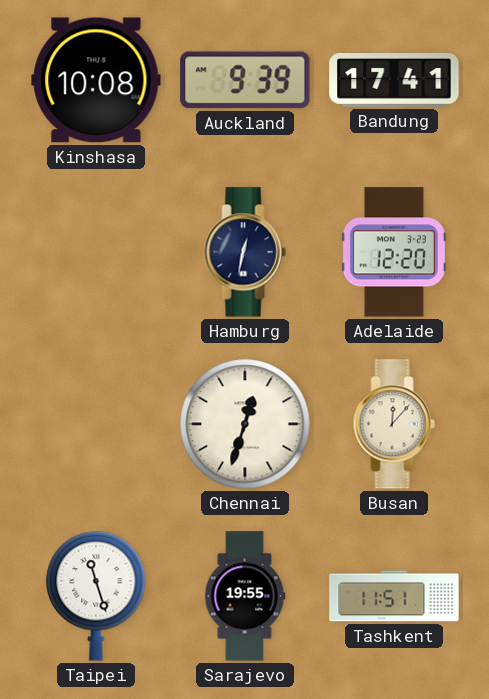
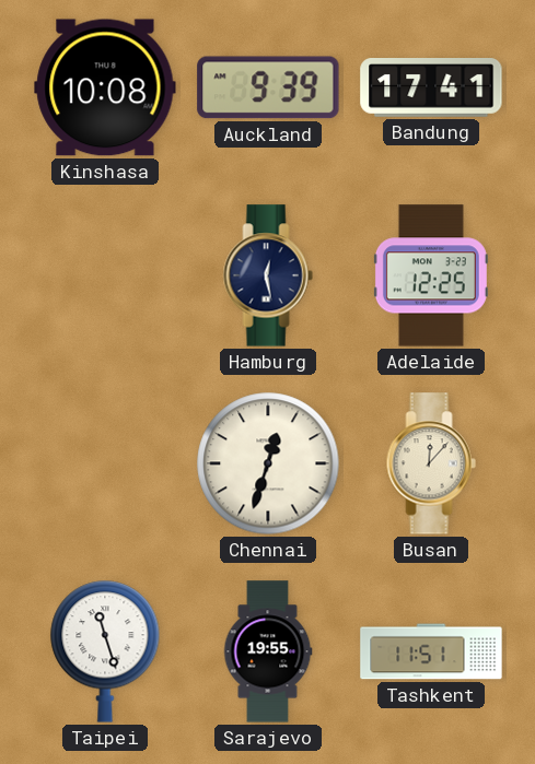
Hamburg: 12:32 -> 12:28 (268, 275)
Adelaide: 12:20 -> 12:25 (431, 275)
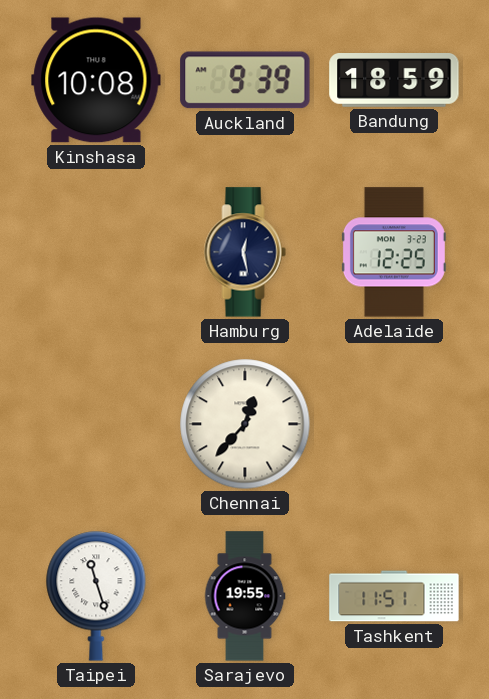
Bandung: 17:41 -> 18:59 (394, 81)
Chennai: 12:33 -> 12:37 (245, 424)
Busan: 12:07 -> none (431, 463)
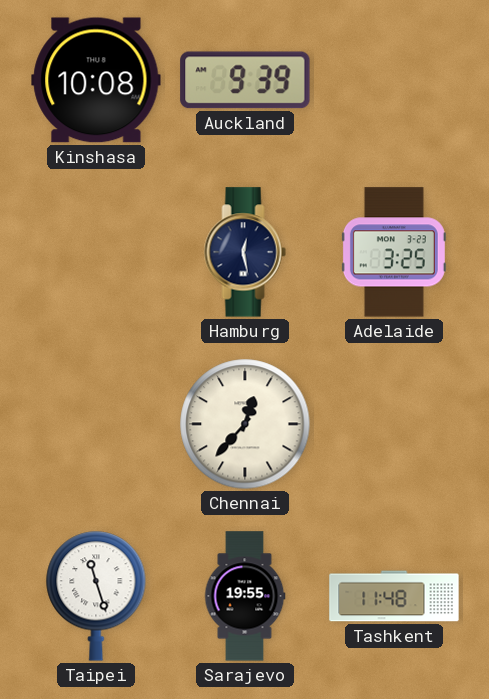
Bandung: 18:59 -> none (394, 81)
Adelaide: 12:25 -> 3:25 (394, 252)
Tashkent: 11:51 -> 11:48 (394, 596)
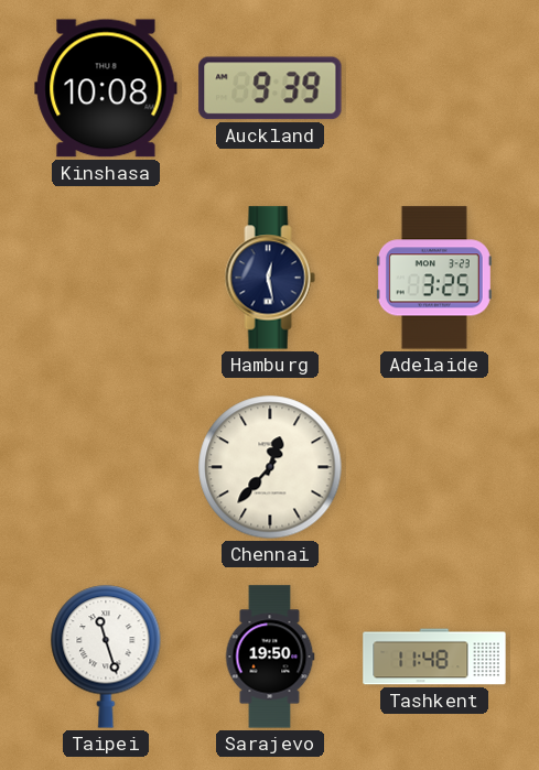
Sarajevo: 19:55 -> 19:50 (270, 657)
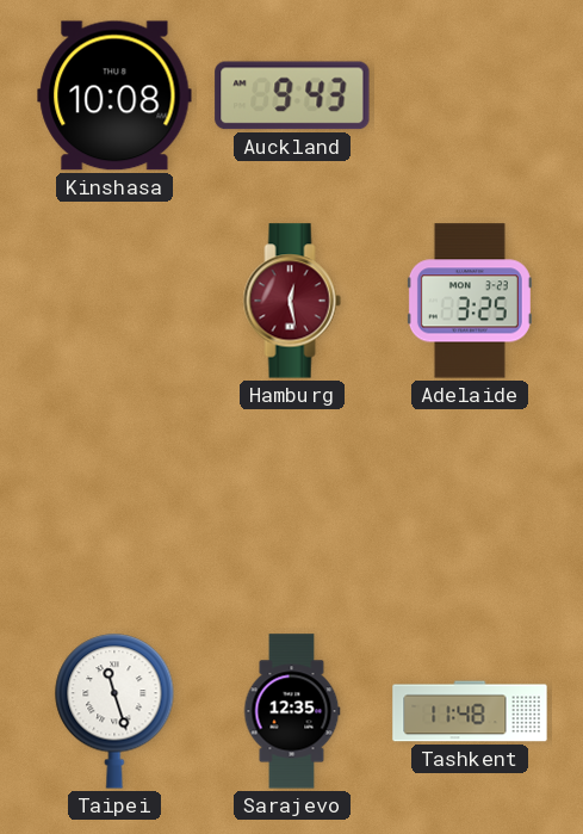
Auckland: 9:39 -> 9:43 (292, 95)
Hamburg dial: navy -> burgundy (292, 301)
Chennai: 12:37 -> none (270, 467)
Sarajevo: 19:50 -> 12:35 (292, 711)
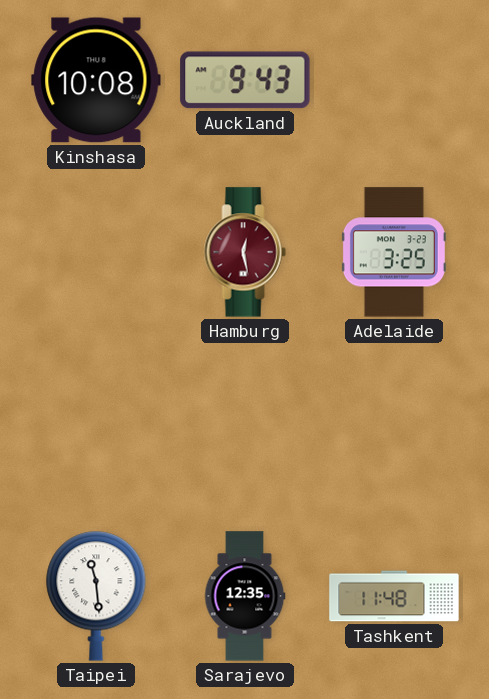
Taipei: 11:27 -> 11:29 (96, 596)
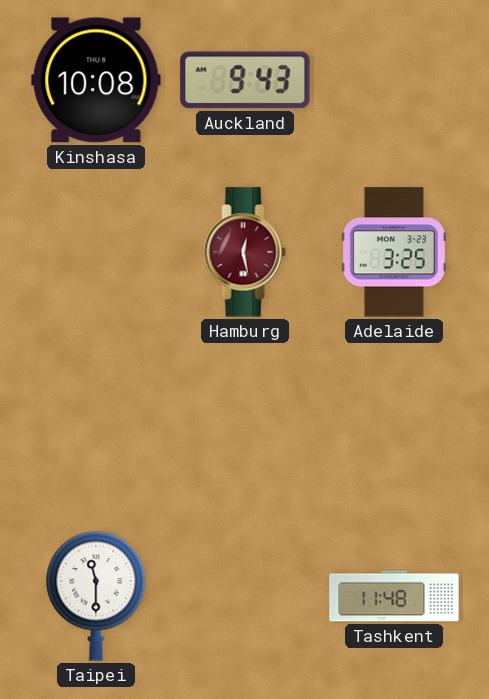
Taipei: 11:29 -> 11:30 (96, 596)
Sarajevo: 12:35 -> none (245, 596)
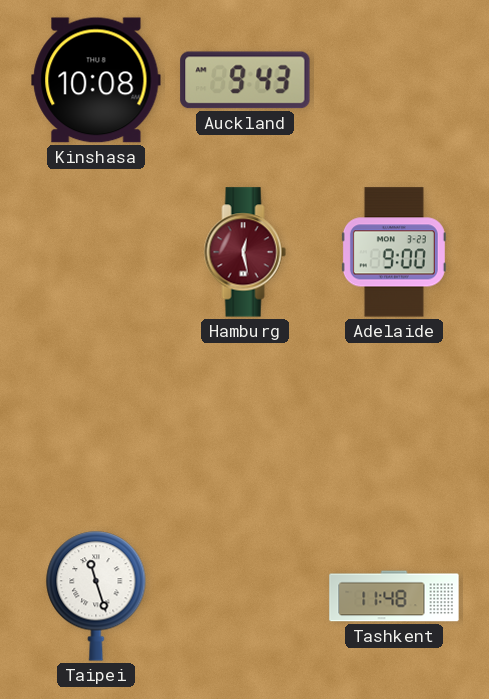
Adelaide: 3:25 -> 9:00 (394, 252)
Taipei: 11:30 -> 11:27 (96, 596)
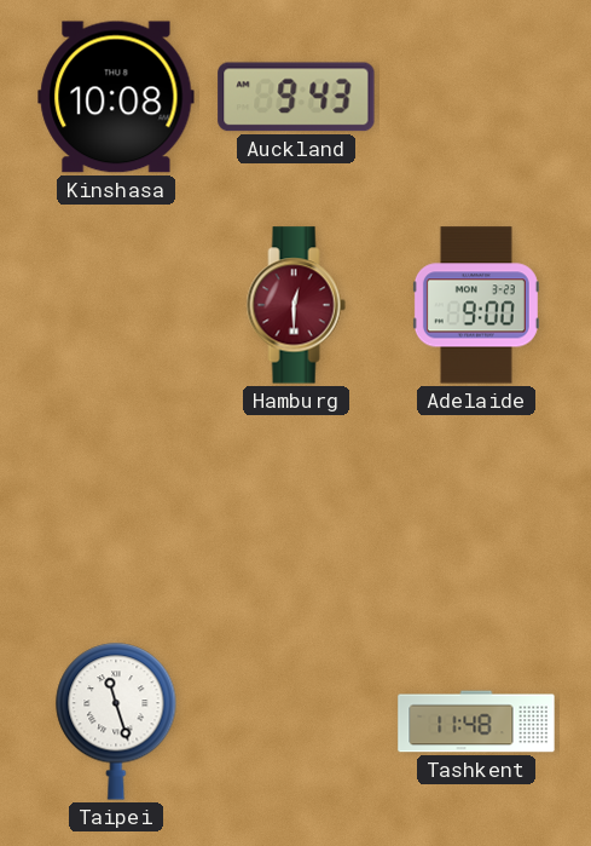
Hamburg: 12:28 -> 12:30 (296, 305)
